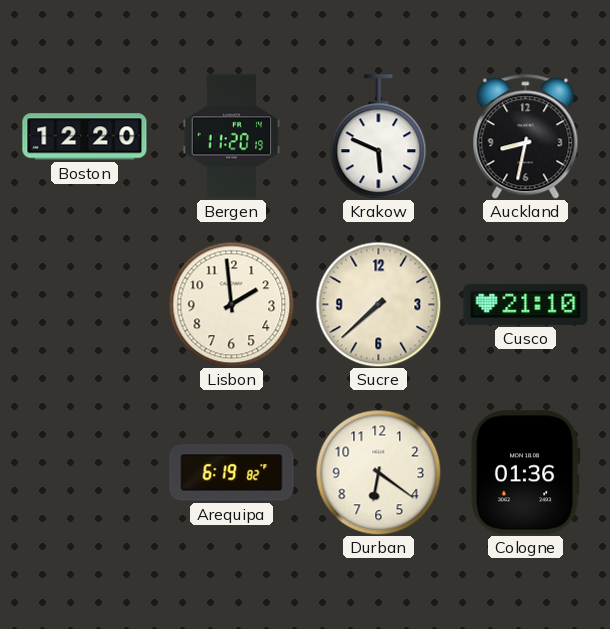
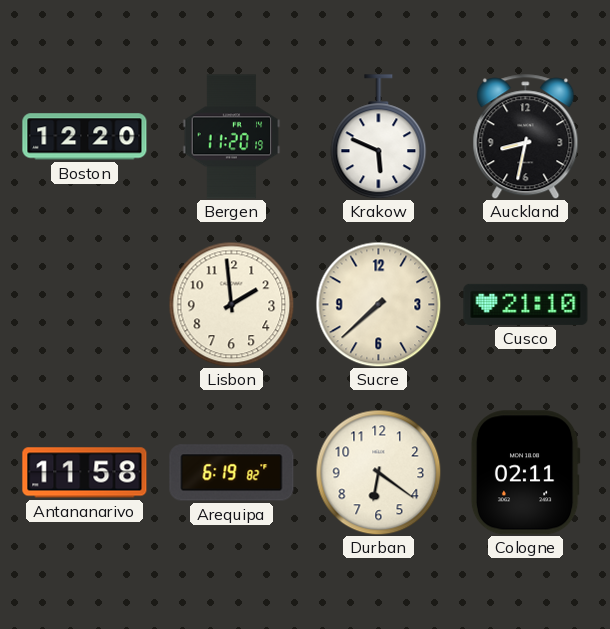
Antananarivo: none -> 11:58 (85, 473)
Cologne: 01:36 -> 02:11 (525, 473)
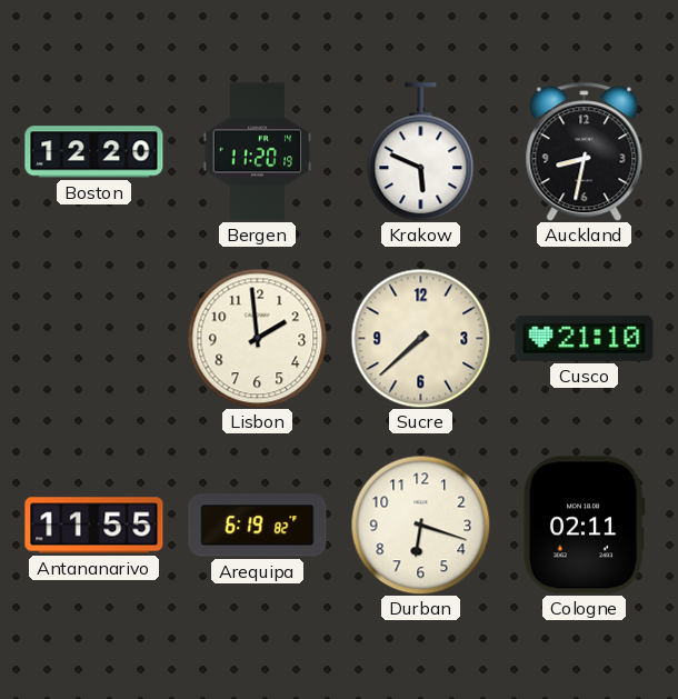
Antananarivo: 11:58 -> 11:55 (94, 526)
Durban: 6:21 -> 6:18 (420, 525)
